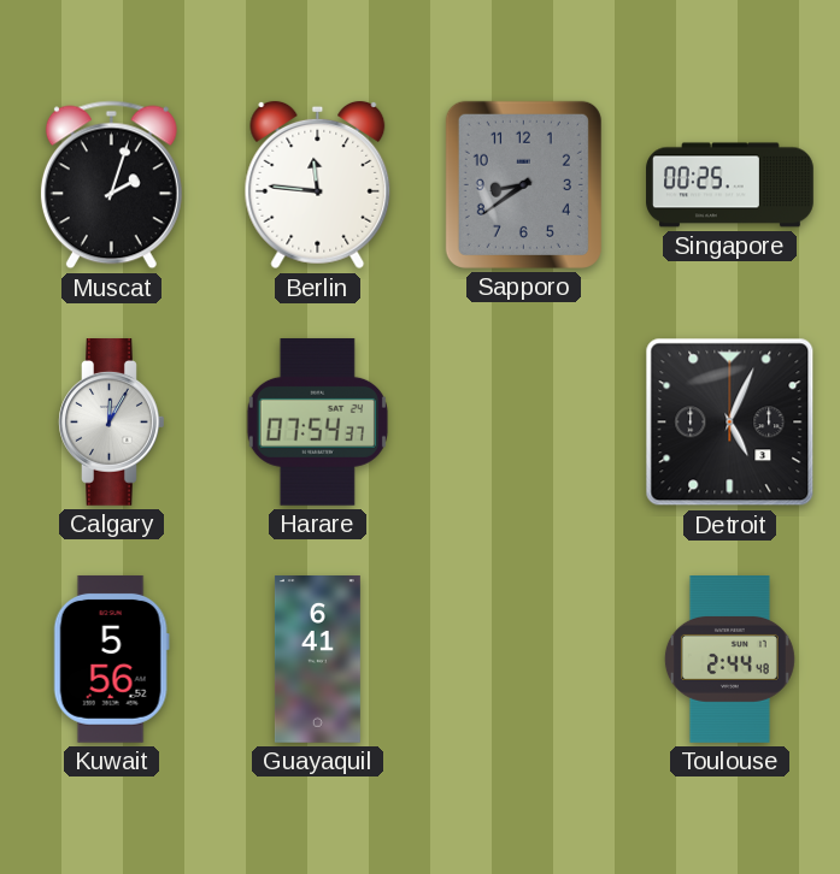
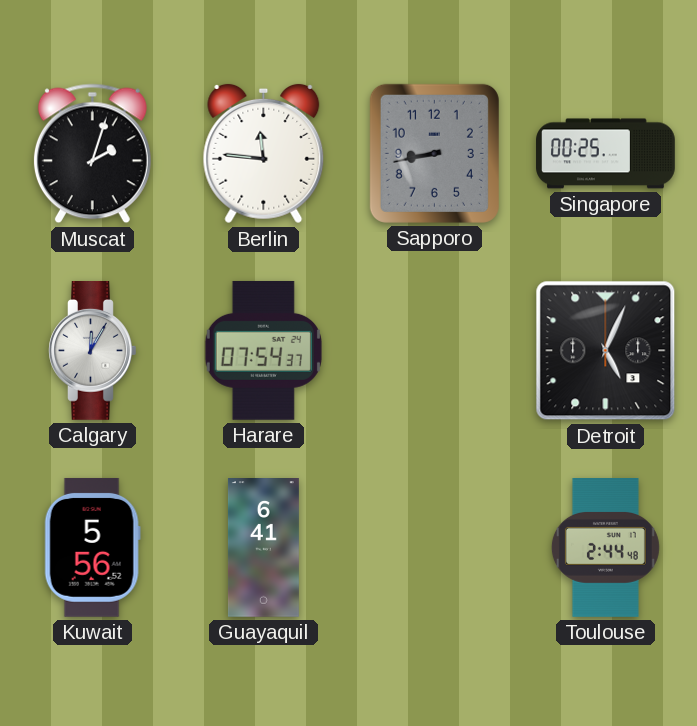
Sapporo: 8:39 -> 8:43 (434, 153)
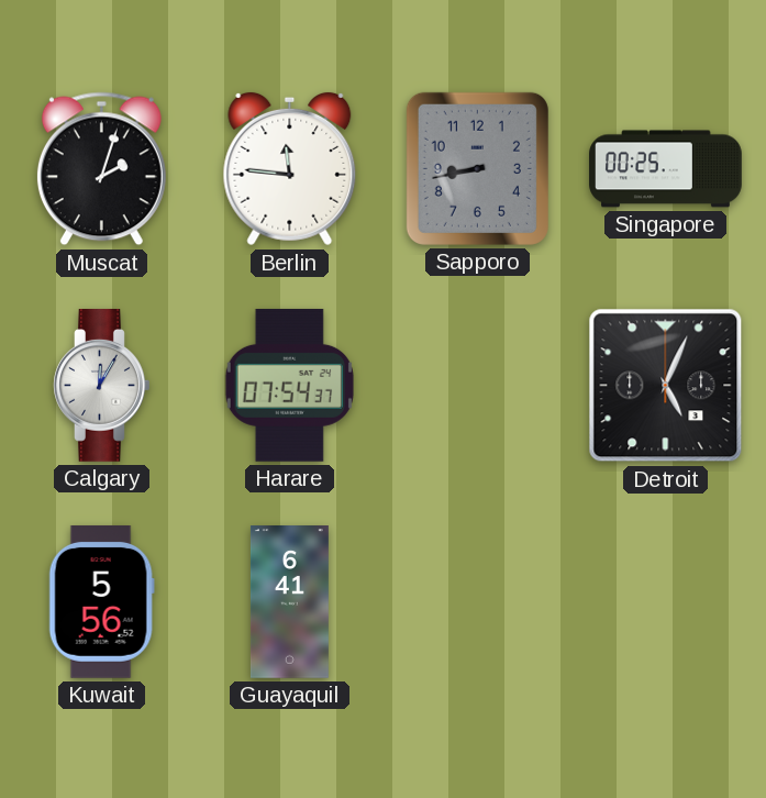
Toulouse: 2:44 -> none (605, 548)
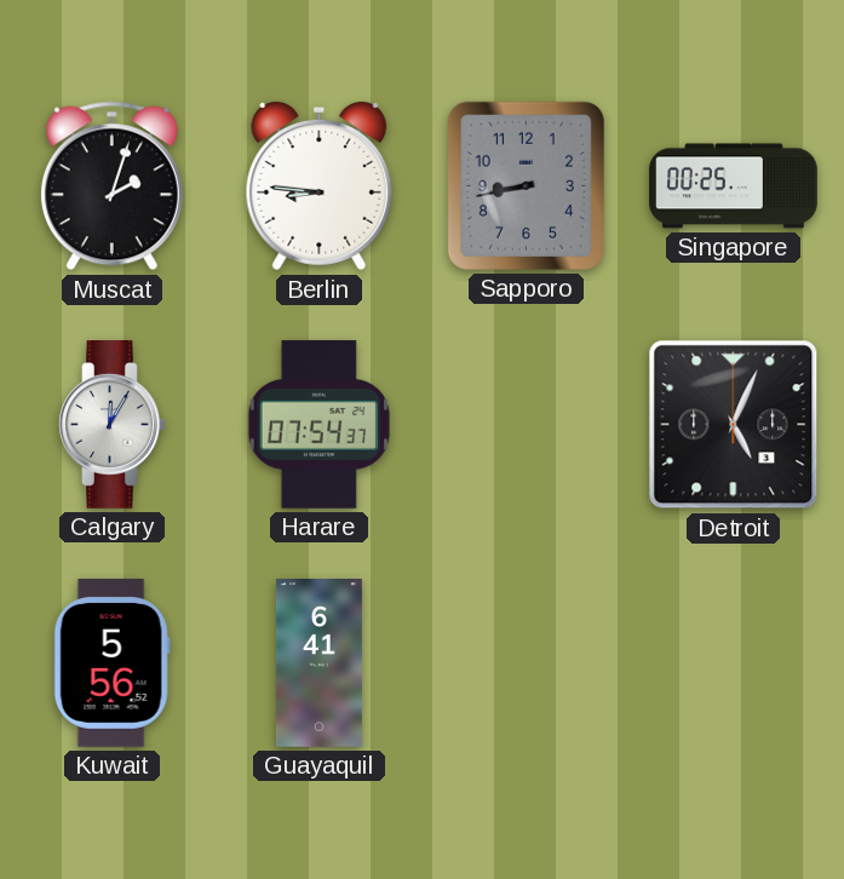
Berlin: 11:46 -> 8:46 (320, 186)
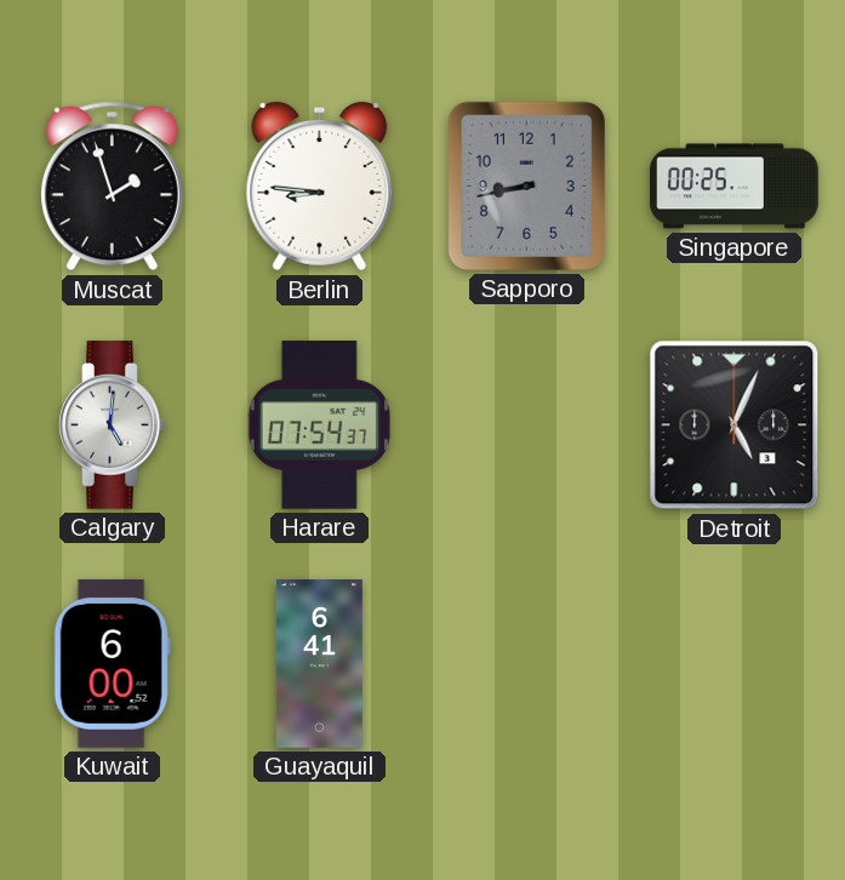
Muscat: 2:03 -> 1:57 (112, 187)
Calgary: 12:05 -> 5:01 (113, 425)
Kuwait: 5:56 -> 6:00 (112, 663)
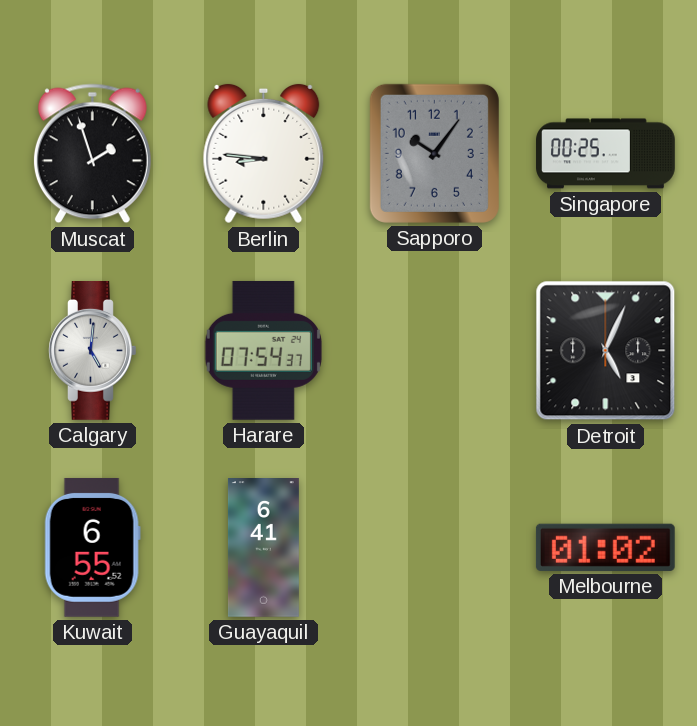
Sapporo: 8:43 -> 10:06 (434, 153)
Kuwait: 6:00 -> 6:55 (92, 547)
Melbourne: none -> 01:02 (605, 547)
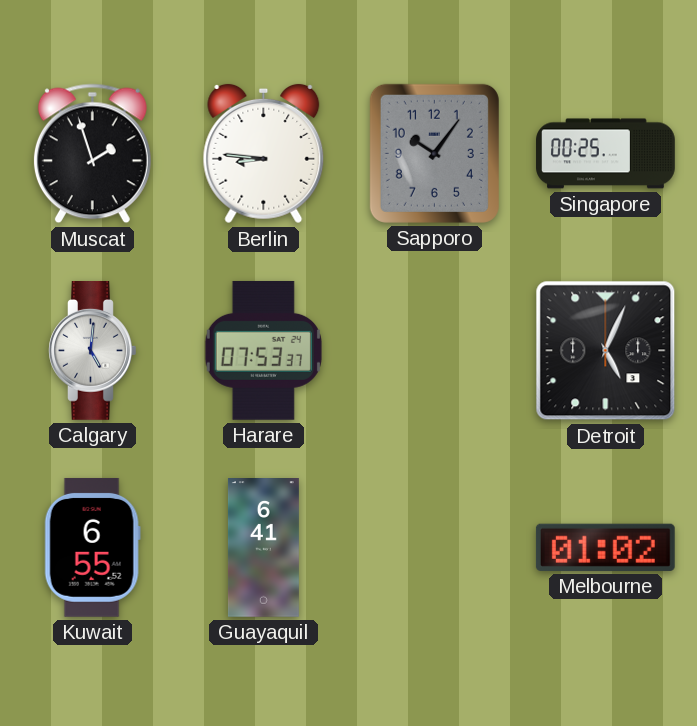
Harare: 07:54 -> 07:53 (263, 350)
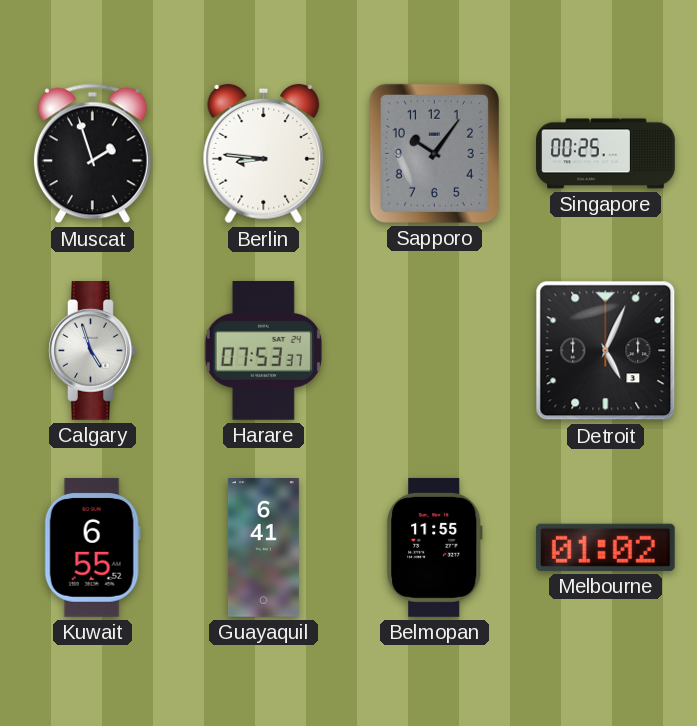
Calgary: 5:01 -> 4:57 (93, 351)
Belmopan: none -> 11:55 (434, 548)
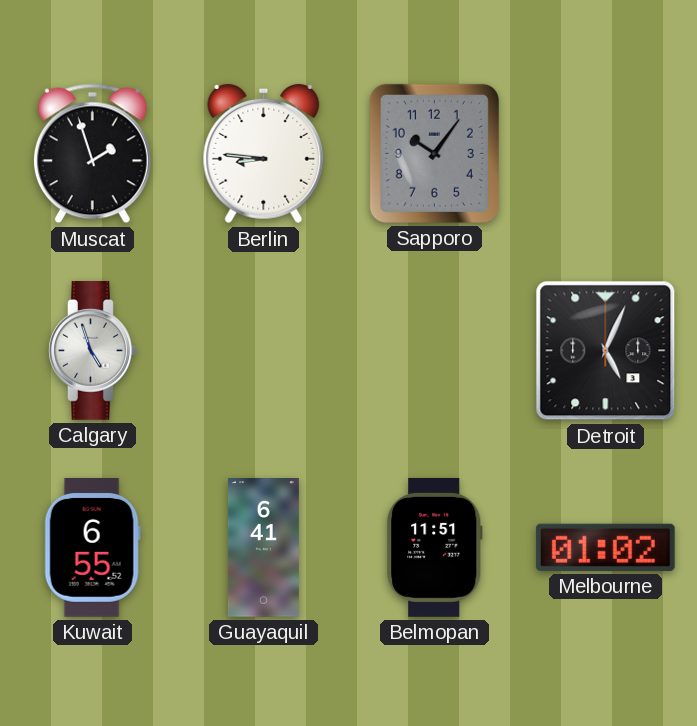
Singapore: 00:25 -> none (606, 154)
Harare: 07:53 -> none (263, 350)
Belmopan: 11:55 -> 11:51 (434, 548)
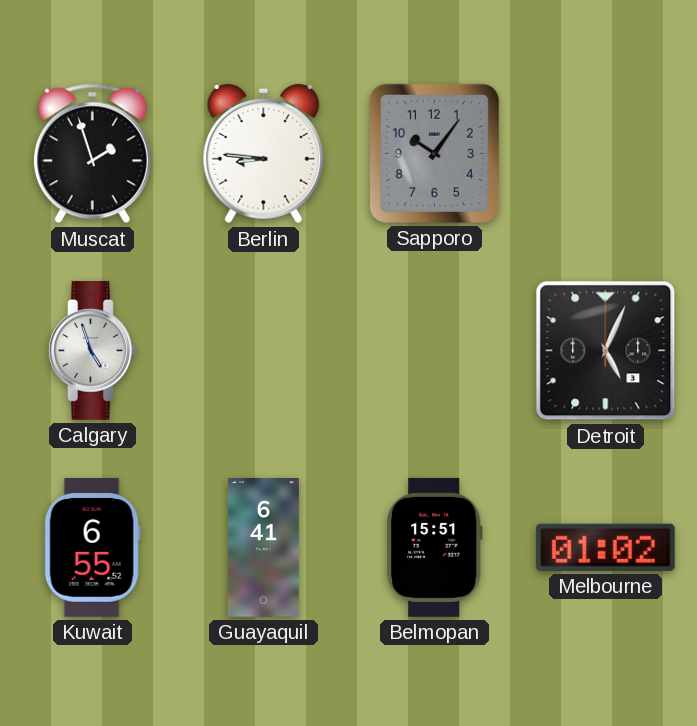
Belmopan: 11:51 -> 15:51 (434, 548)
